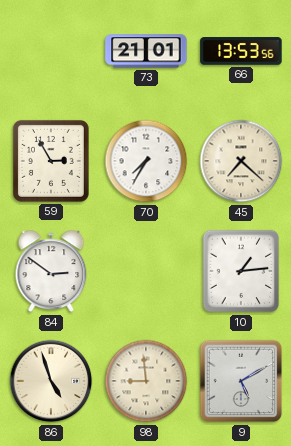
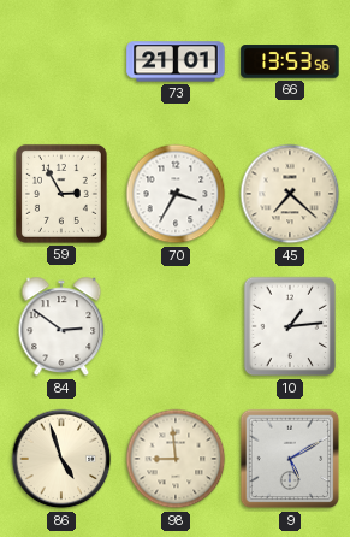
70: 7:35 -> 3:35 (176, 194)
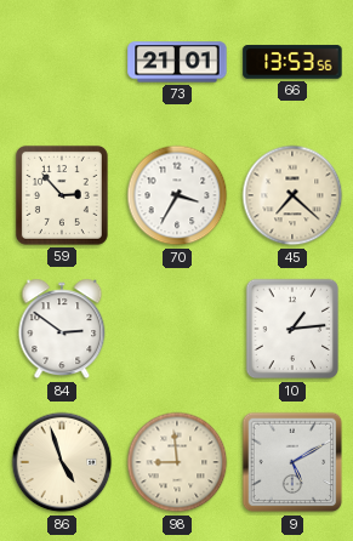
59: 2:55 -> 2:53 (62, 195)
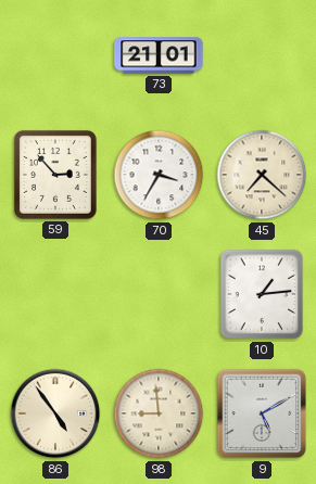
66: 13:53 -> none (292, 62)
84: 2:51 -> none (62, 329)
86: 4:57 -> 4:54 (55, 413)
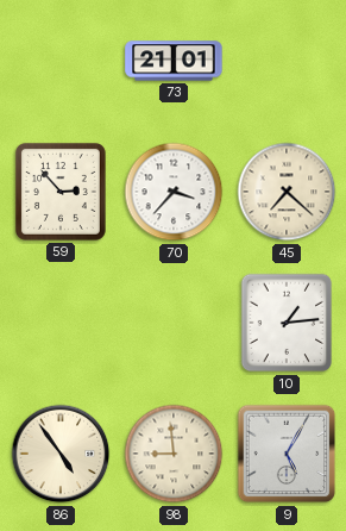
70: 3:35 -> 3:37 (174, 192)
9: 5:10 -> 5:05 (287, 454)
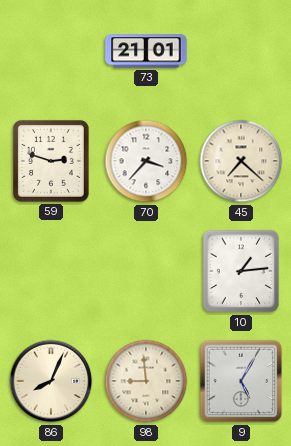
59: 2:53 -> 2:48 (51, 161)
86: 4:54 -> 8:04 (51, 381)
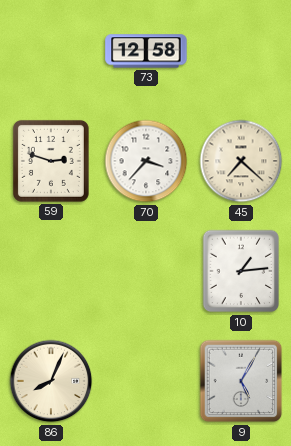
73: 21:01 -> 12:58 (146, 51)
98: 8:59 -> none (146, 381)
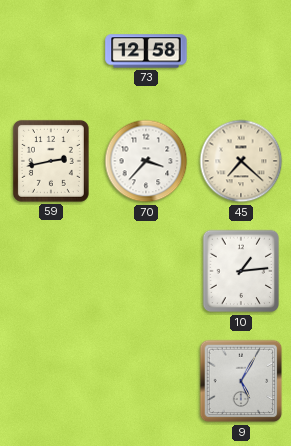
59: 2:48 -> 2:43 (51, 161)
86: 8:04 -> none (51, 381)
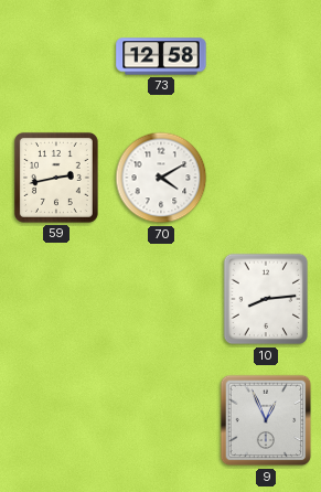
70: 3:37 -> 4:10 (161, 178)
45: 7:22 -> none (241, 161)
10: 1:14 -> 8:14 (266, 299)
9: 5:05 -> 12:56 (266, 420)
